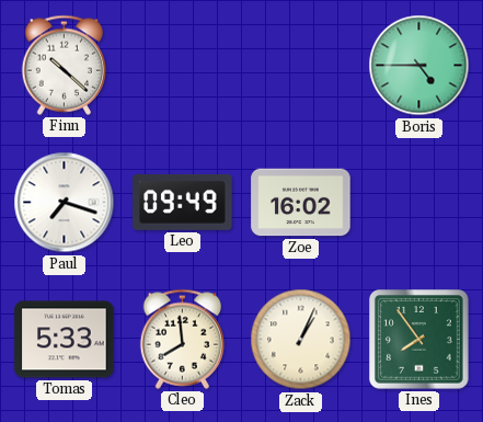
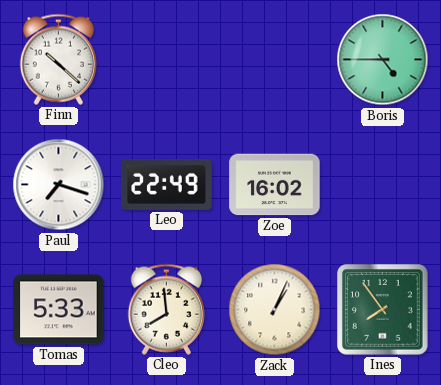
Leo: 09:49 -> 22:49 (167, 184)
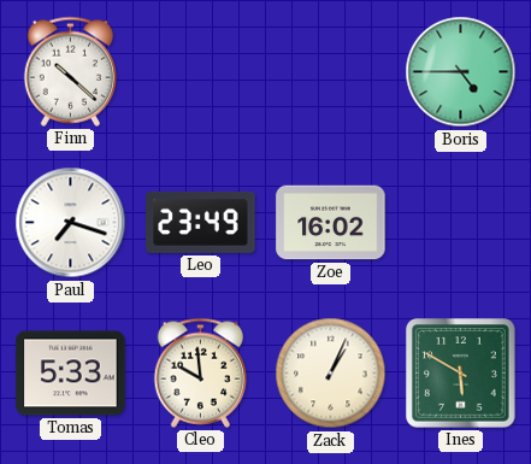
Leo: 22:49 -> 23:49 (201, 222)
Cleo: 7:59 -> 9:59 (200, 372)
Ines: 7:54 -> 5:50 (461, 374)
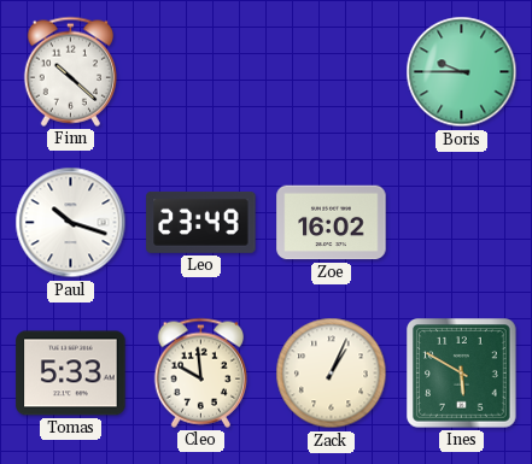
Boris: 4:45 -> 9:45 (462, 72)
Paul: 7:18 -> 10:18 (71, 223)
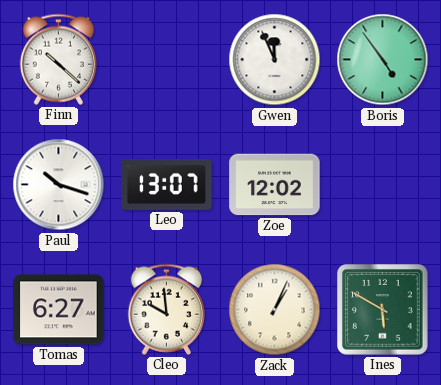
Gwen: none -> 11:56 (275, 60)
Boris: 9:45 -> 4:54 (383, 60)
Leo: 23:49 -> 13:07 (167, 184)
Zoe: 16:02 -> 12:02 (275, 185)
Tomas: 5:33 -> 6:27 (59, 310)
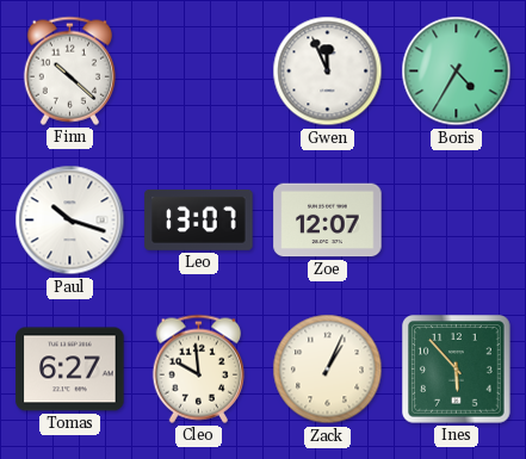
Boris: 4:54 -> 4:35 (457, 72)
Zoe: 12:02 -> 12:07 (328, 221)
Ines: 5:50 -> 5:53 (457, 370)
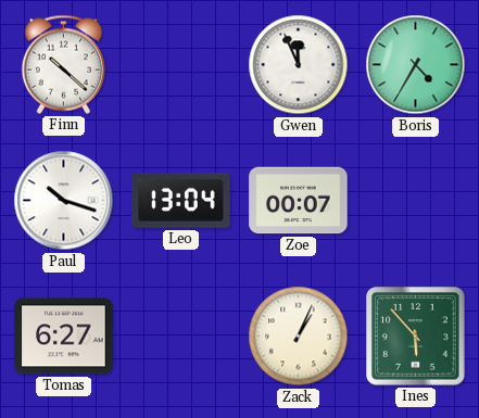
Leo: 13:07 -> 13:04 (181, 200)
Zoe: 12:07 -> 00:07 (299, 201)
Cleo: 9:59 -> none (198, 368)
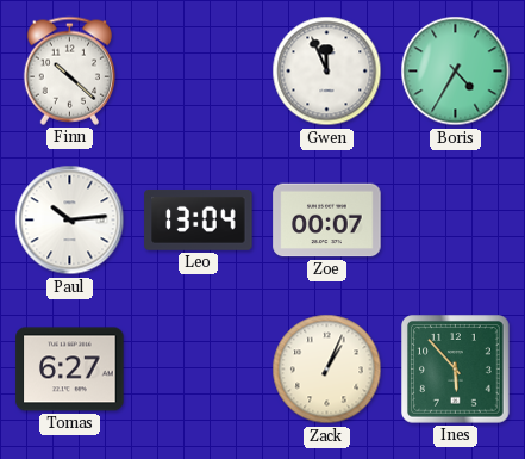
Paul: 10:18 -> 10:14 (70, 221)
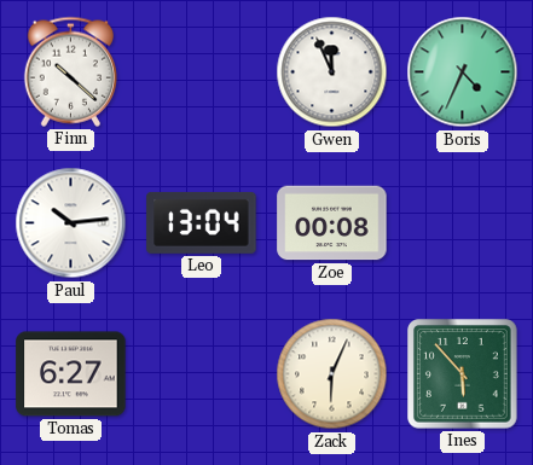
Boris: 4:35 -> 4:34 (463, 72)
Zoe: 00:07 -> 00:08 (332, 223)
Zack: 1:04 -> 6:04 (332, 374)
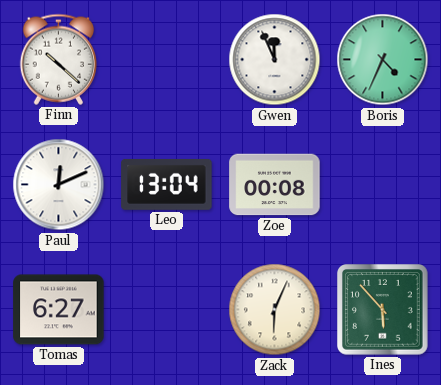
Paul: 10:14 -> 12:11 (59, 185)
